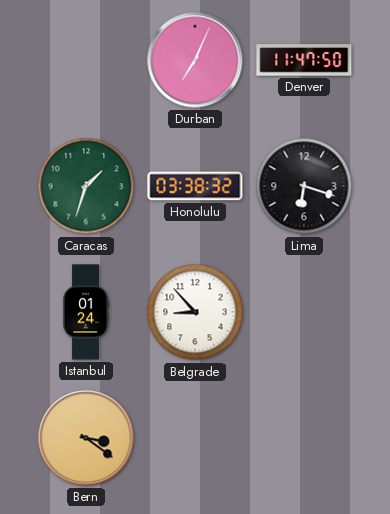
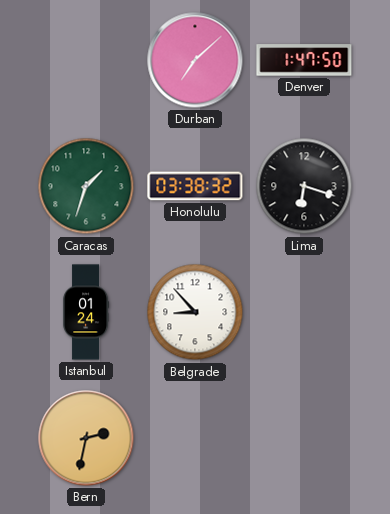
Durban: 7:04 -> 7:08 (195, 60)
Denver: 11:47 -> 1:47 (304, 60)
Bern: 3:21 -> 2:32 (86, 438)
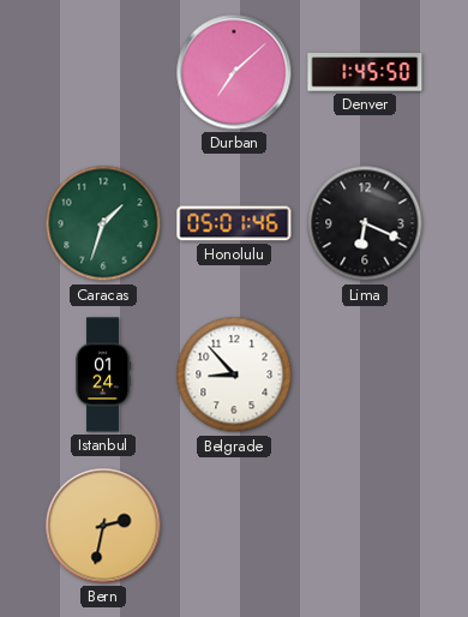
Denver: 1:47 -> 1:45 (365, 72)
Honolulu: 03:38 -> 05:01 (234, 223)
Lima: 6:18 -> 6:19 (365, 223)
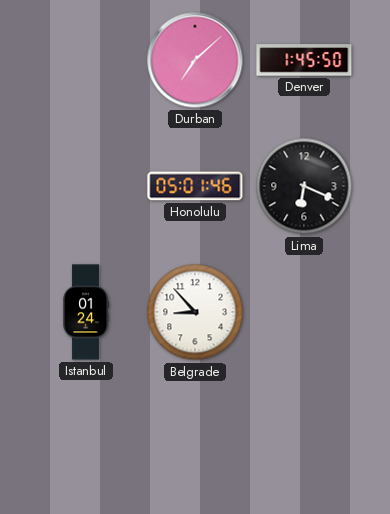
Caracas: 1:33 -> none (103, 223)
Bern: 2:32 -> none (103, 526)
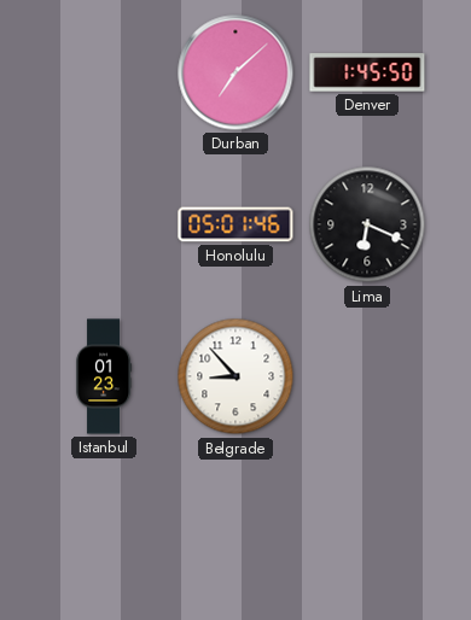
Istanbul: 01:24 -> 01:23 (104, 376)
